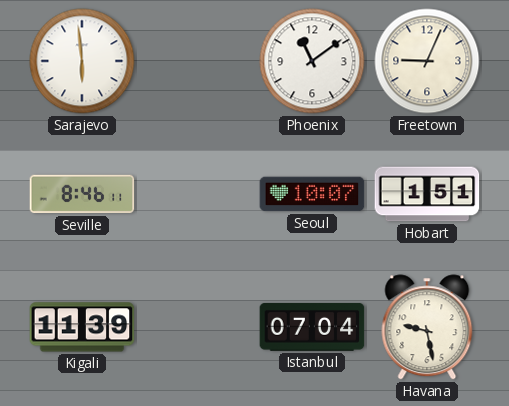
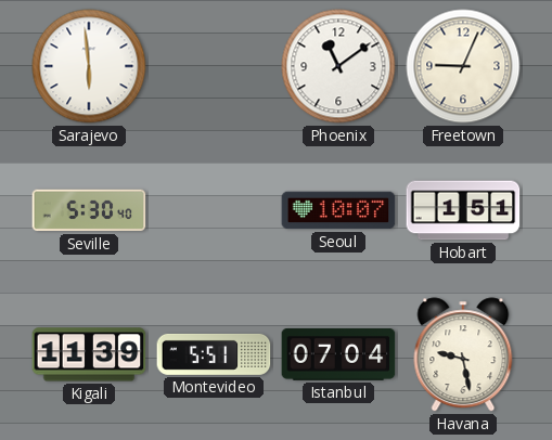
Seville: 8:46 -> 5:30 (89, 210)
Montevideo: none -> 5:51 (214, 354)
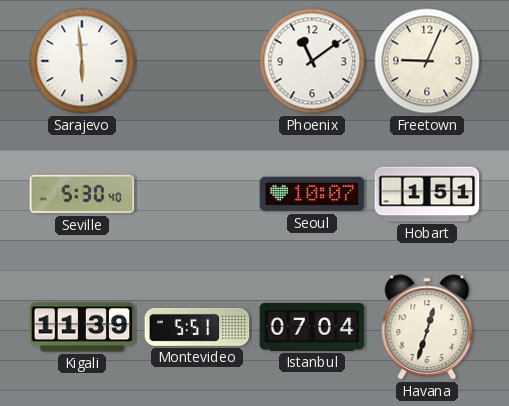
Havana: 9:28 -> 12:33 (427, 327)
